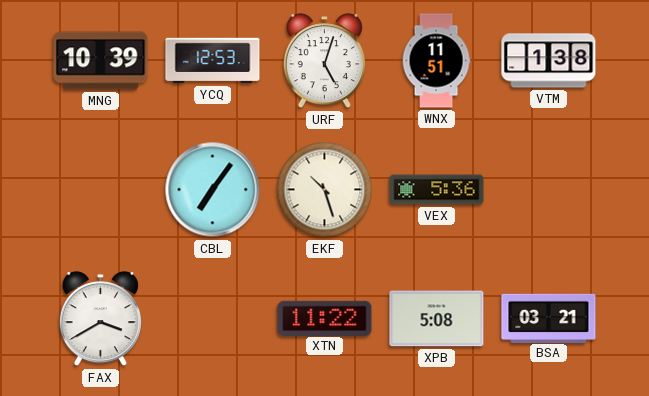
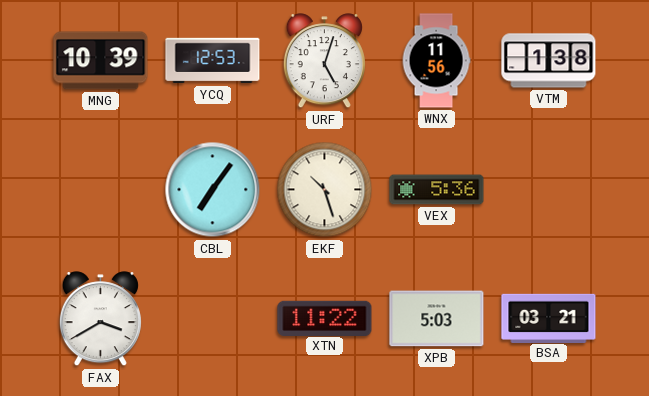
WNX: 11:51 -> 11:56 (436, 61)
XPB: 5:08 -> 5:03 (437, 319)
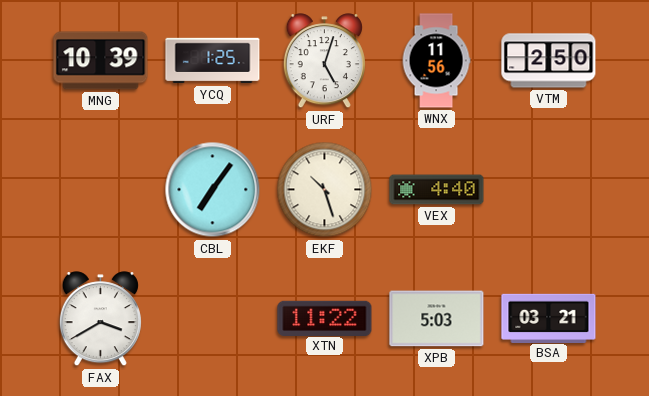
YCQ: 12:53 -> 1:25 (213, 61)
VTM: 1:38 -> 2:50 (549, 61)
VEX: 5:36 -> 4:40 (437, 190)
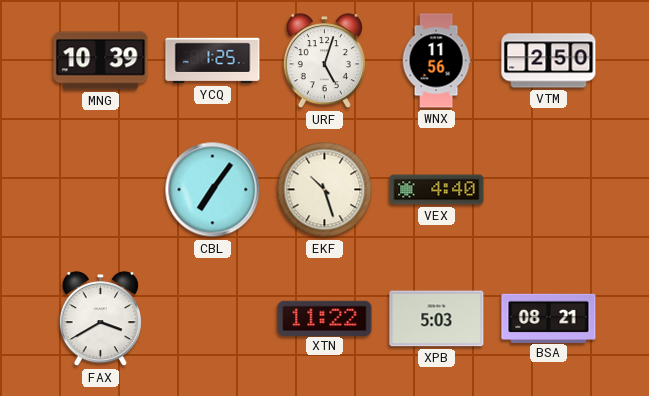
BSA: 03:21 -> 08:21 (549, 318)
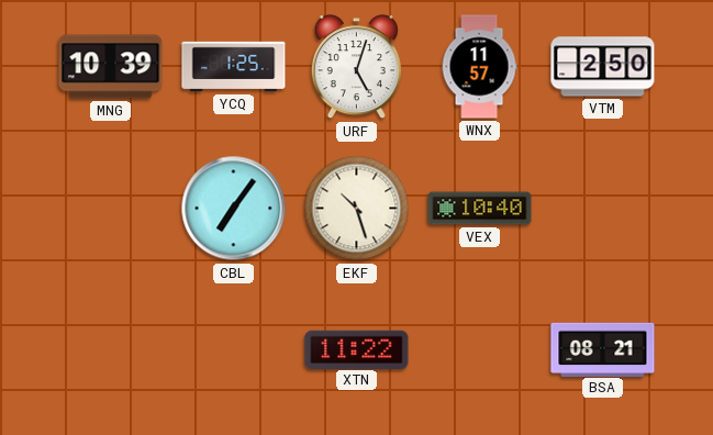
WNX: 11:56 -> 11:57 (479, 67)
VEX: 4:40 -> 10:40 (480, 209)
FAX: 3:40 -> none (100, 319)
XPB: 5:03 -> none (437, 319)
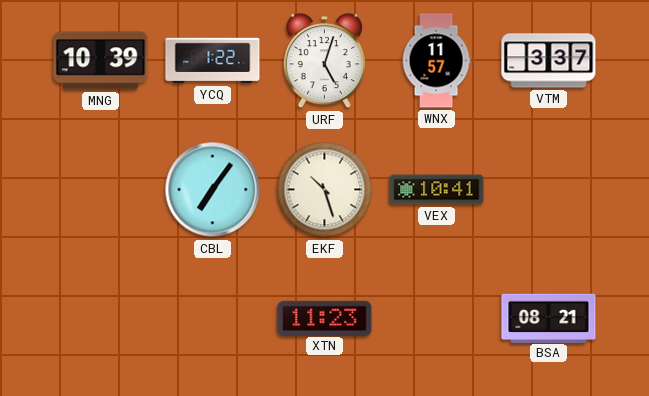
YCQ: 1:25 -> 1:22 (213, 61)
VTM: 2:50 -> 3:37 (549, 61)
VEX: 10:40 -> 10:41 (437, 190)
XTN: 11:22 -> 11:23 (325, 318)
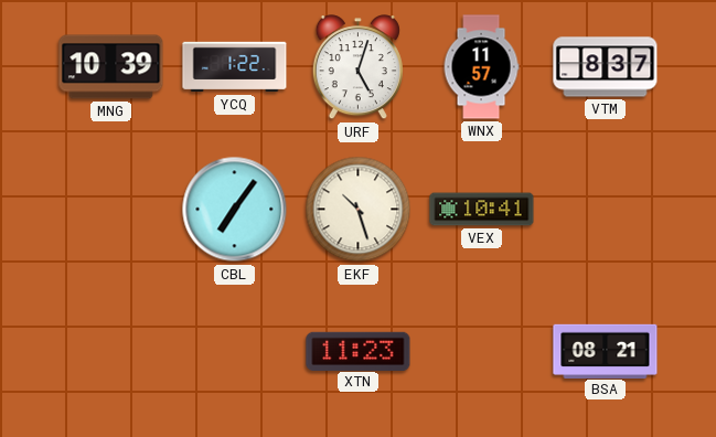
VTM: 3:37 -> 8:37 (606, 67)
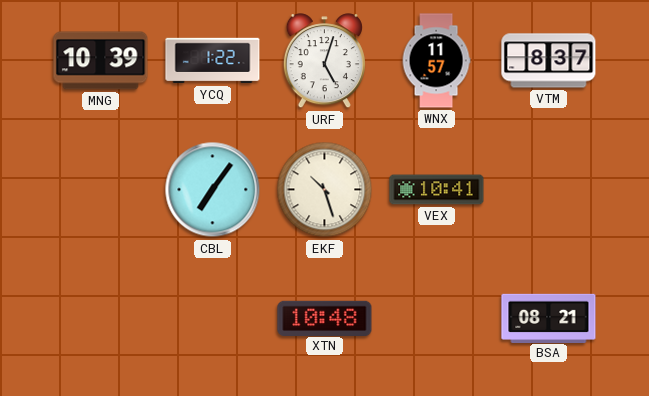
XTN: 11:23 -> 10:48 (325, 318)
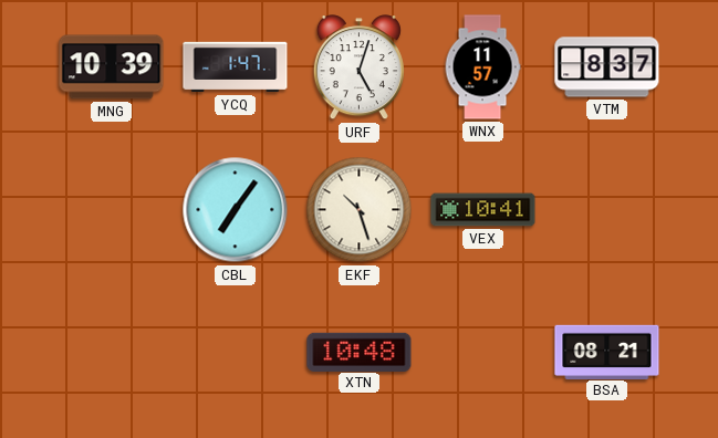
YCQ: 1:22 -> 1:47 (236, 67)
